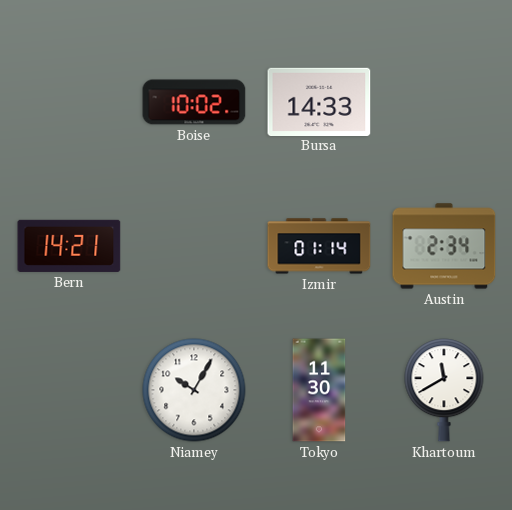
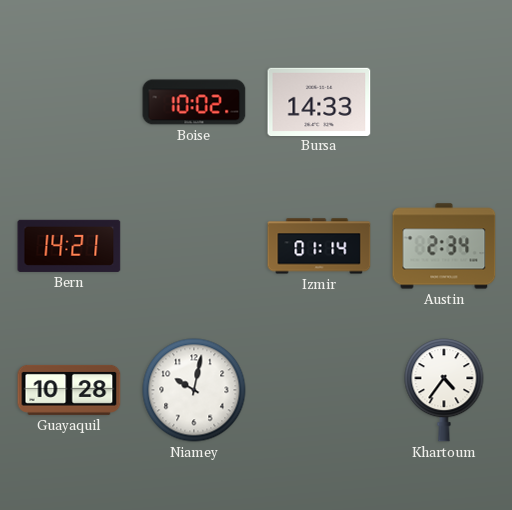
Guayaquil: none -> 10:28 (69, 390)
Niamey: 10:05 -> 10:02 (194, 390)
Tokyo: 11:30 -> none (319, 390)
Khartoum: 11:40 -> 4:36 (444, 390)
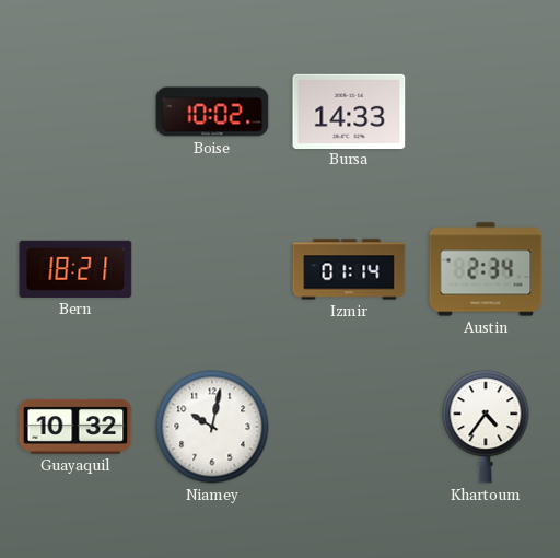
Bern: 14:21 -> 18:21 (75, 269)
Guayaquil: 10:28 -> 10:32 (75, 427)
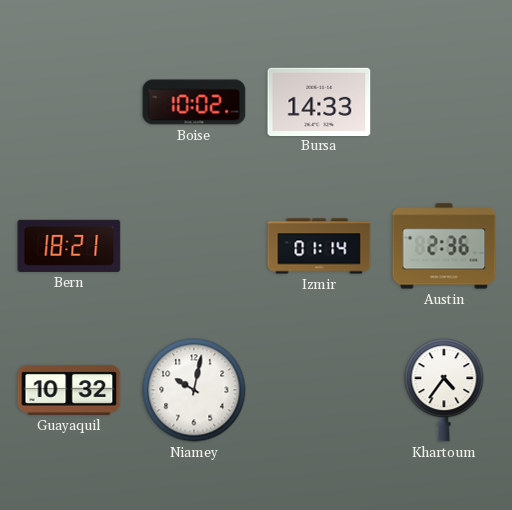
Austin: 2:34 -> 2:36 (444, 246)
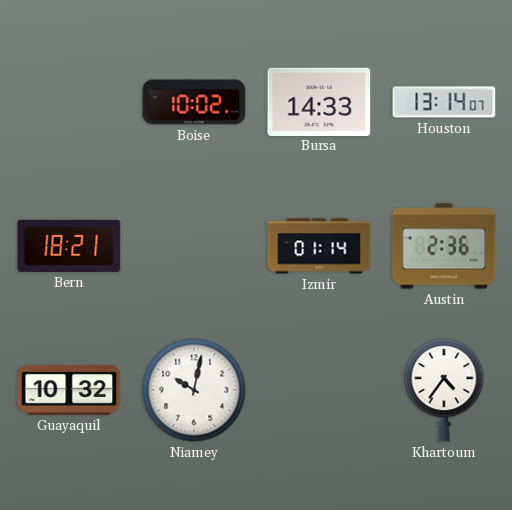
Houston: none -> 13:14 (444, 102)
